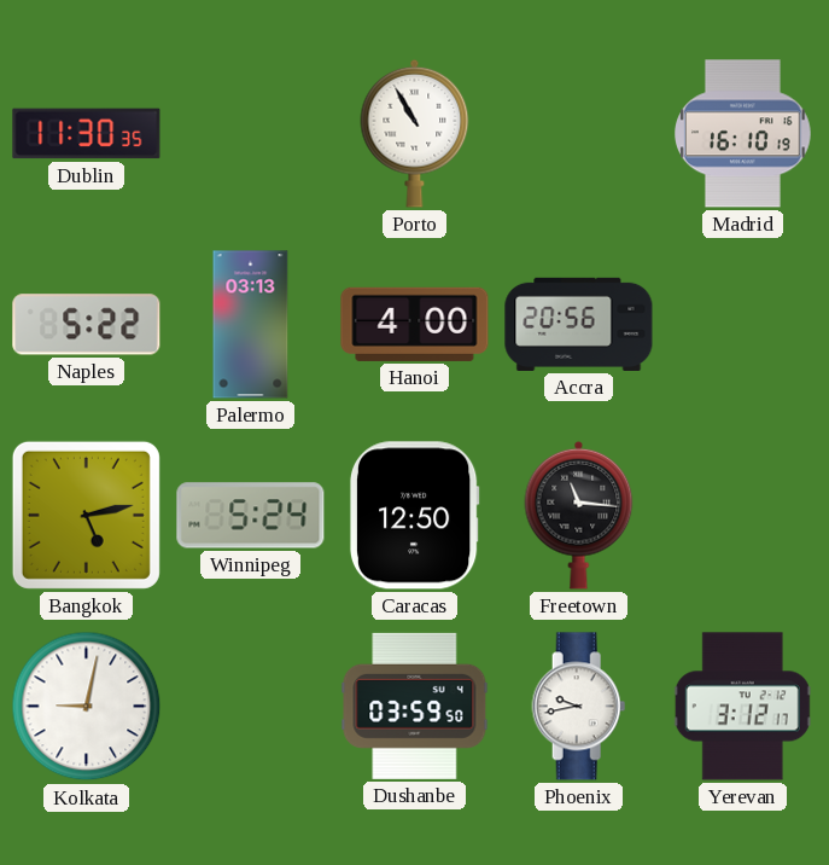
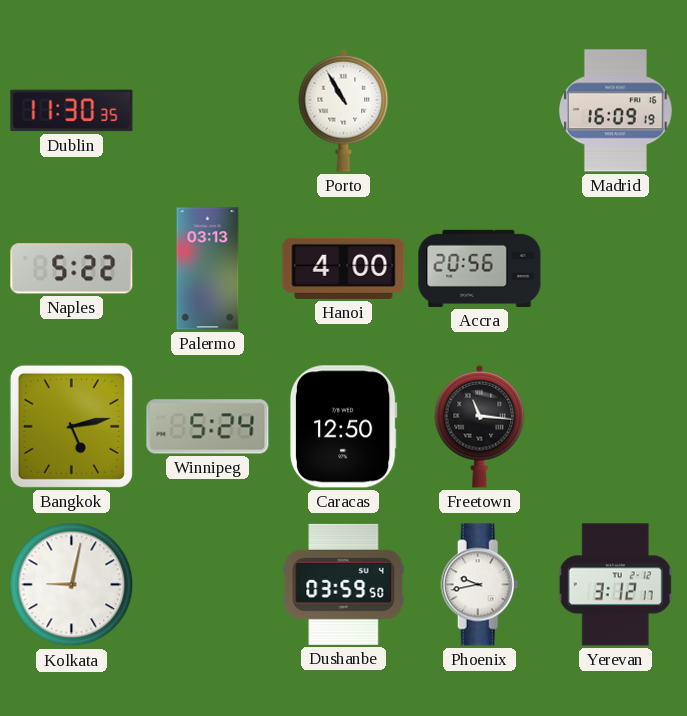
Madrid: 16:10 -> 16:09 (616, 111)
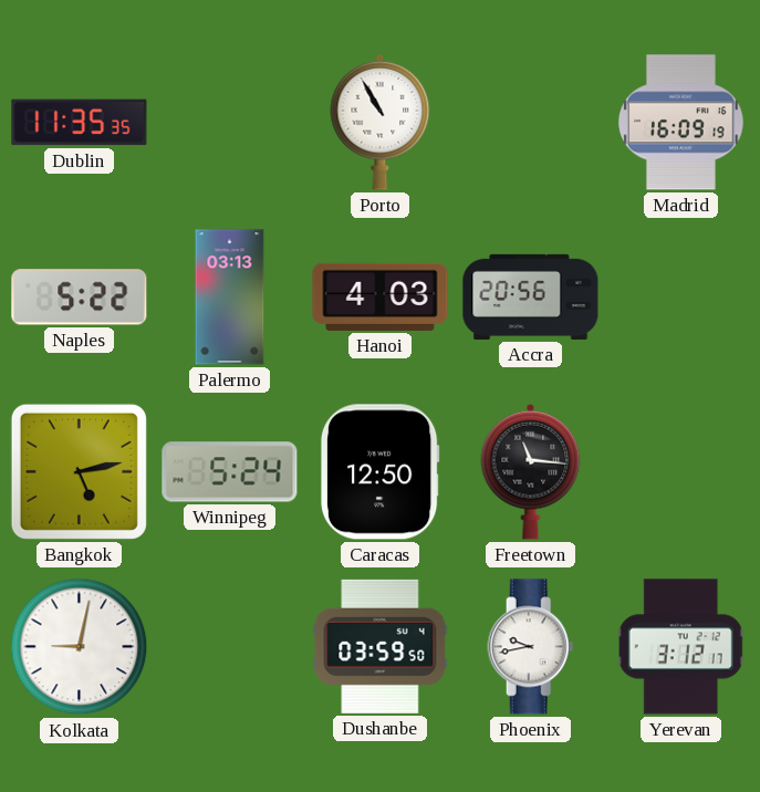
Dublin: 11:30 -> 11:35 (80, 123)
Hanoi: 4:00 -> 4:03 (381, 296)
